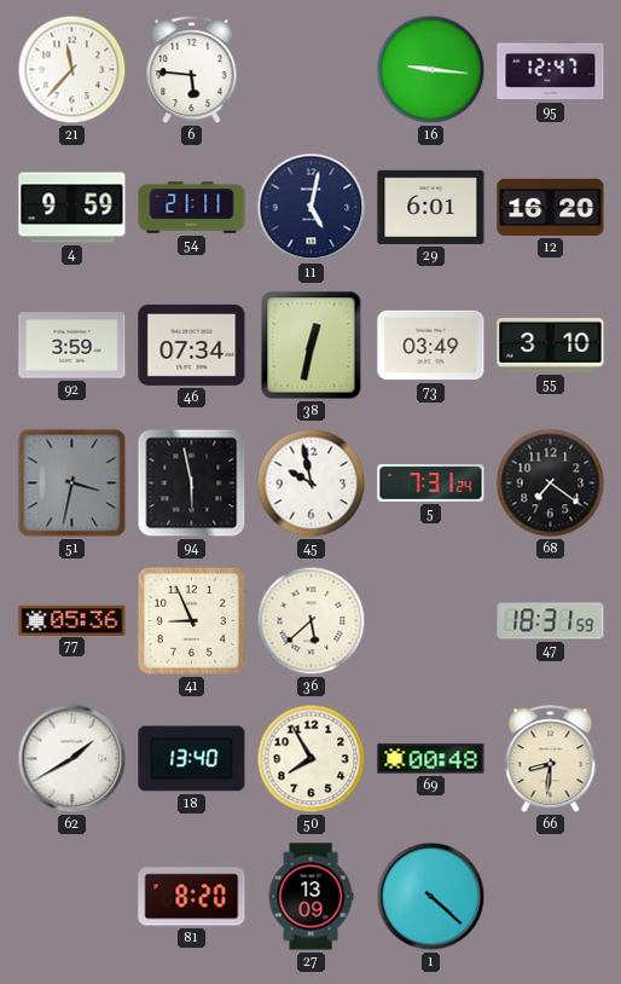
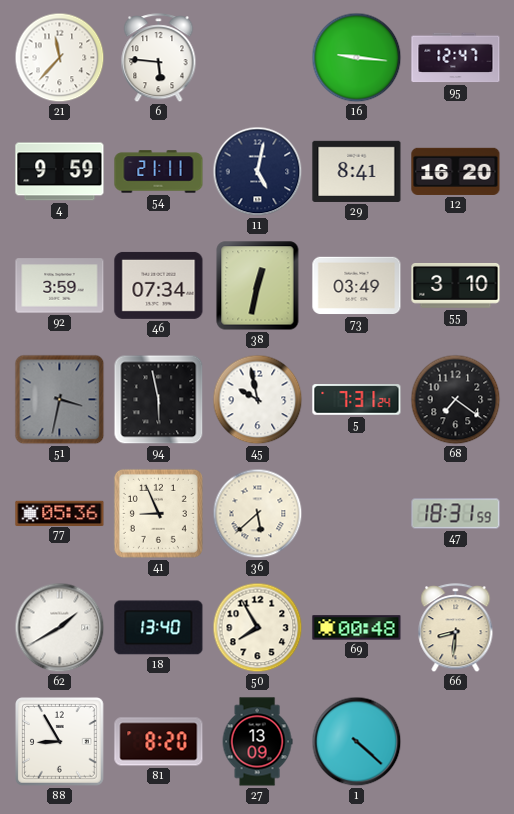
29: 6:01 -> 8:41 (357, 171)
88: none -> 8:55 (60, 742)
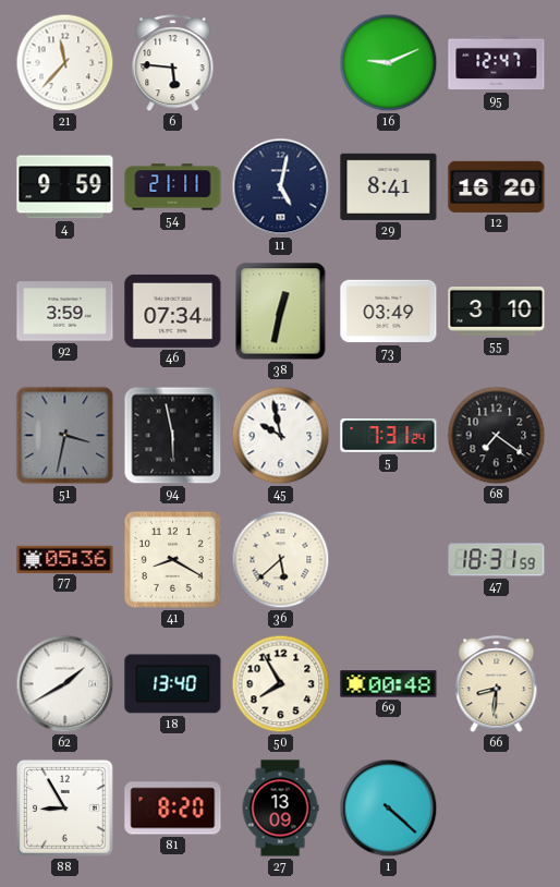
16: 9:16 -> 9:11 (389, 63)
41: 8:56 -> 8:20 (172, 559)
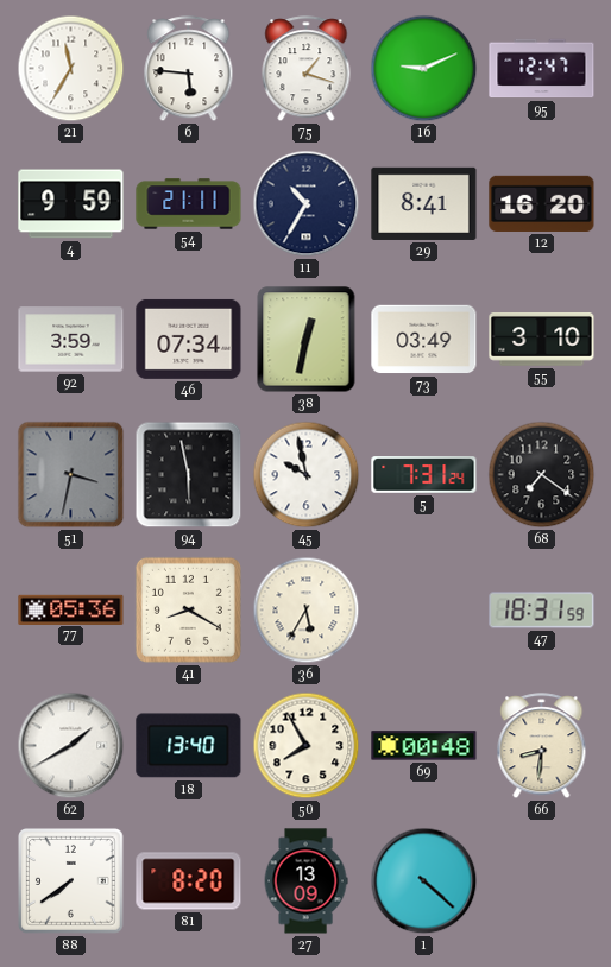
21: 11:37 -> 11:35 (71, 69)
75: none -> 1:18 (307, 69)
11: 5:02 -> 10:35 (307, 204)
36: 5:38 -> 5:35 (307, 611)
88: 8:55 -> 7:39 (71, 881)
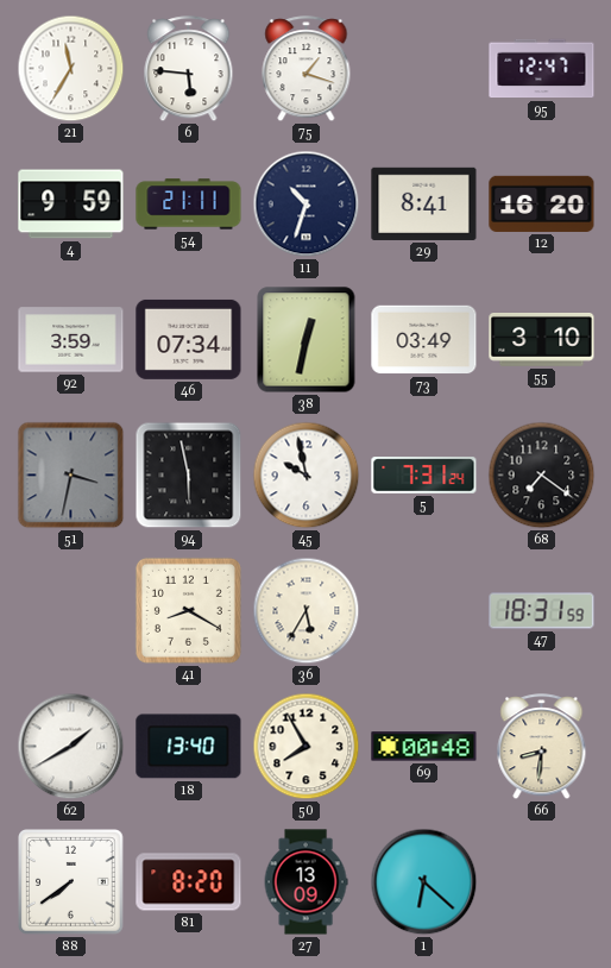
16: 9:11 -> none (424, 69)
11: 10:35 -> 10:33 (307, 205)
77: 05:36 -> none (71, 609)
1: 4:22 -> 6:22 (424, 882)
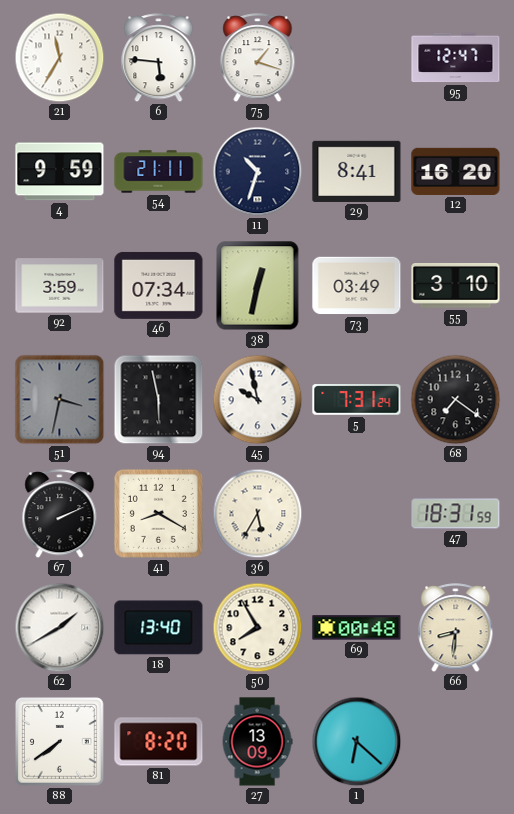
67: none -> 2:11 (60, 514)
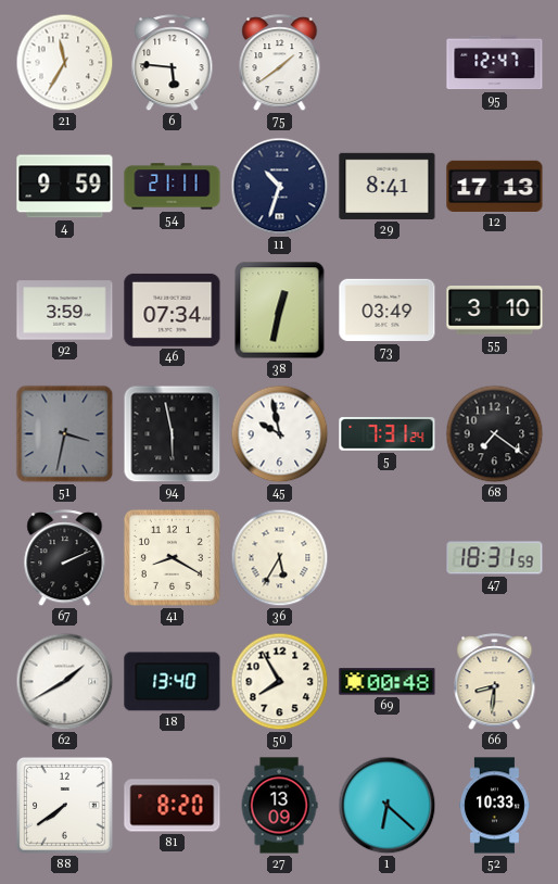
75: 1:18 -> 1:39 (280, 63)
12: 16:20 -> 17:13 (495, 186)
52: none -> 10:33 (495, 806)
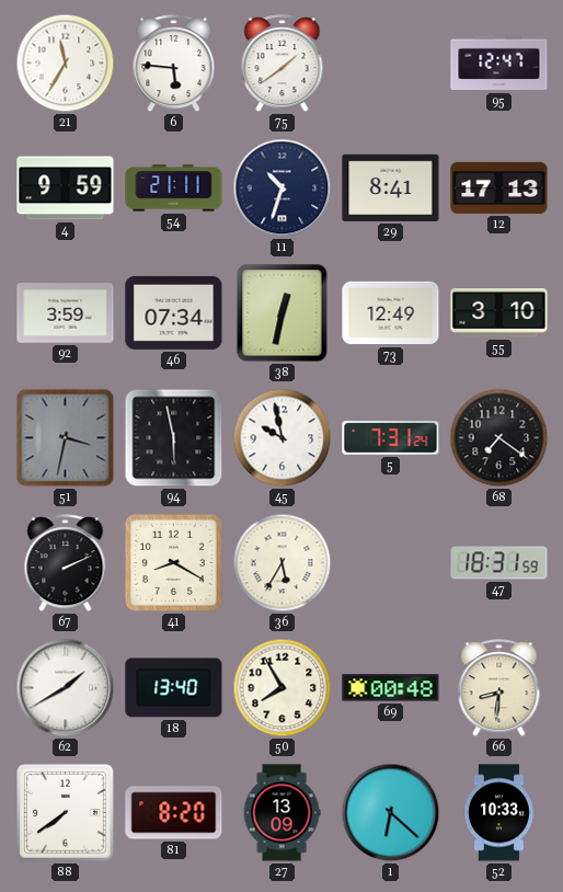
73: 03:49 -> 12:49 (391, 313)
